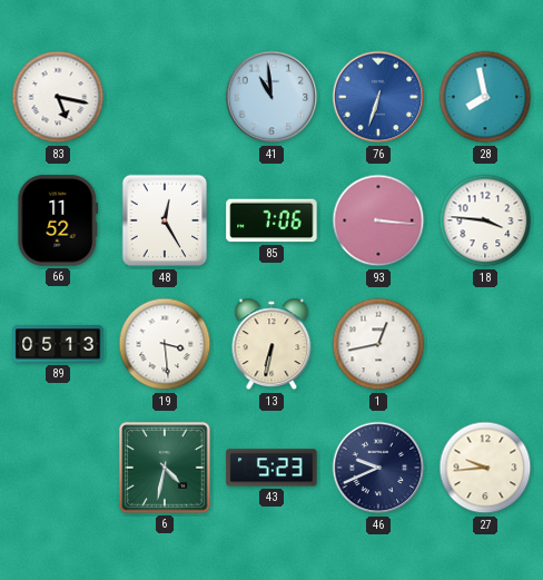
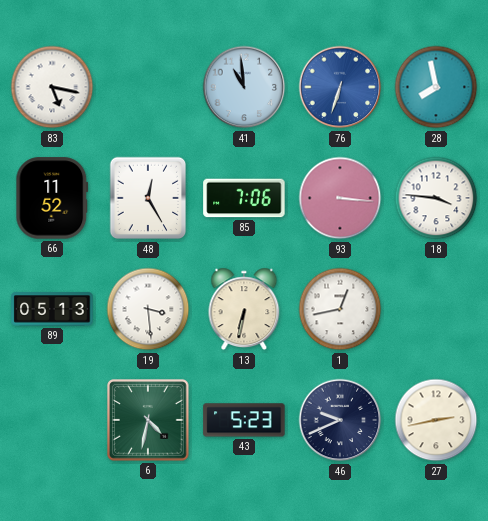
27: 9:44 -> 2:43 (436, 420)
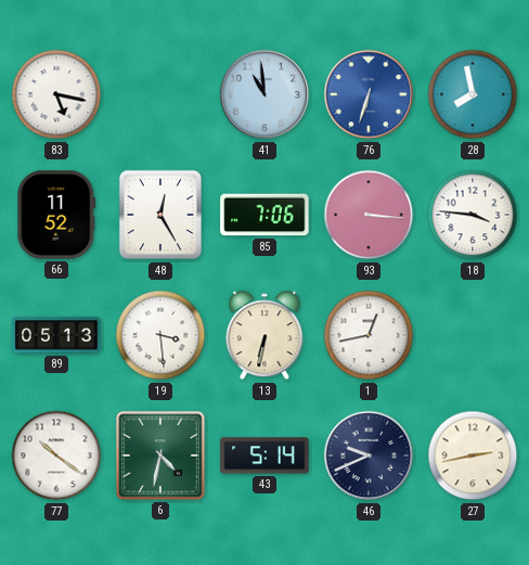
77: none -> 10:21 (56, 455)
43: 5:23 -> 5:14 (264, 455)
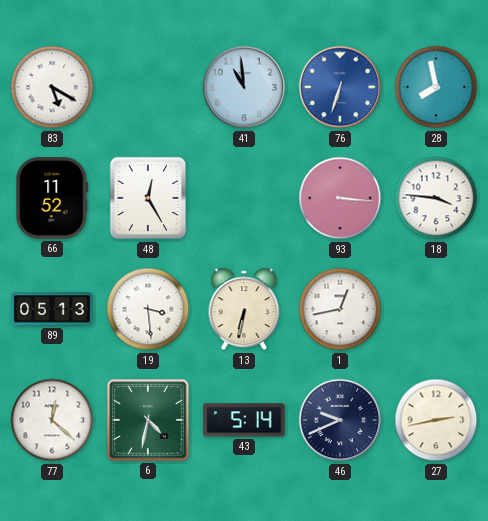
83: 5:17 -> 5:20 (52, 87)
85: 7:06 -> none (264, 215)
77: 10:21 -> 12:22 (52, 420)
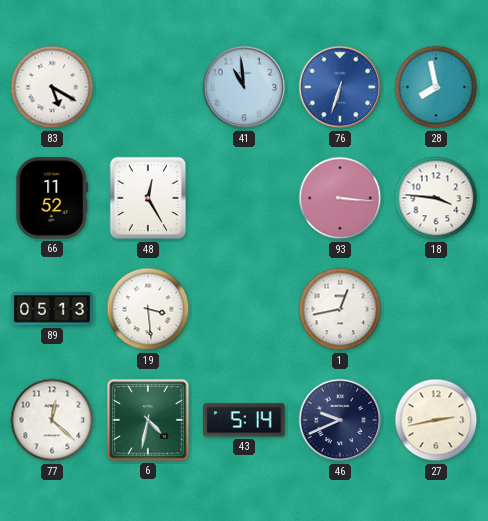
13: 6:32 -> none (244, 309)
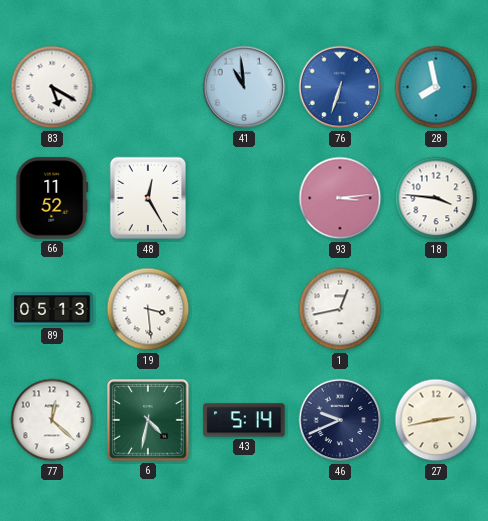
93: 3:16 -> 3:14 (340, 198)
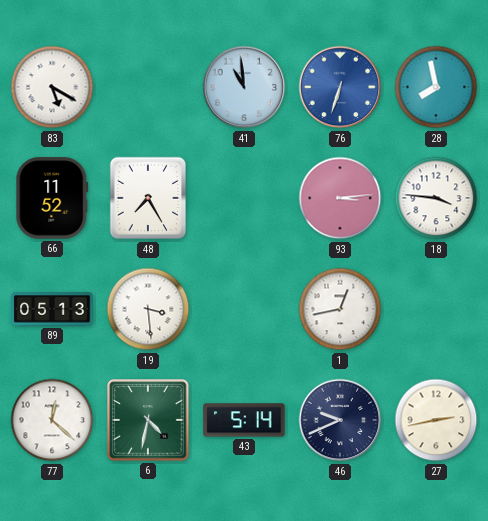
48: 12:25 -> 7:25 (148, 198)
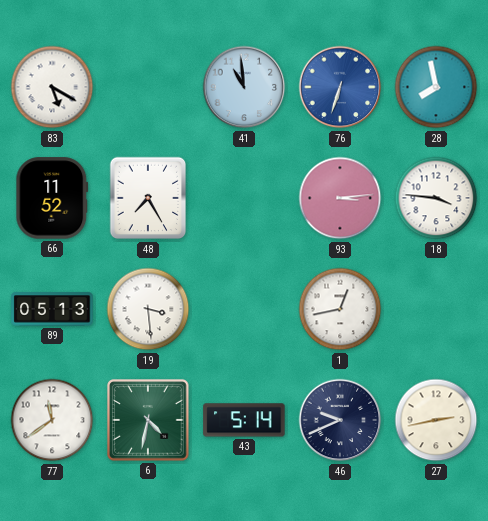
77: 12:22 -> 11:39 (52, 420)
